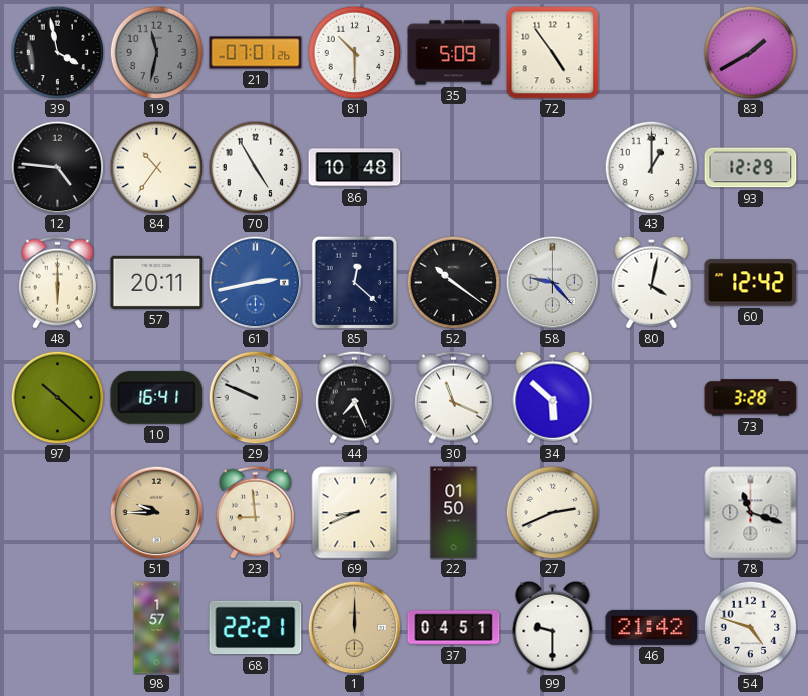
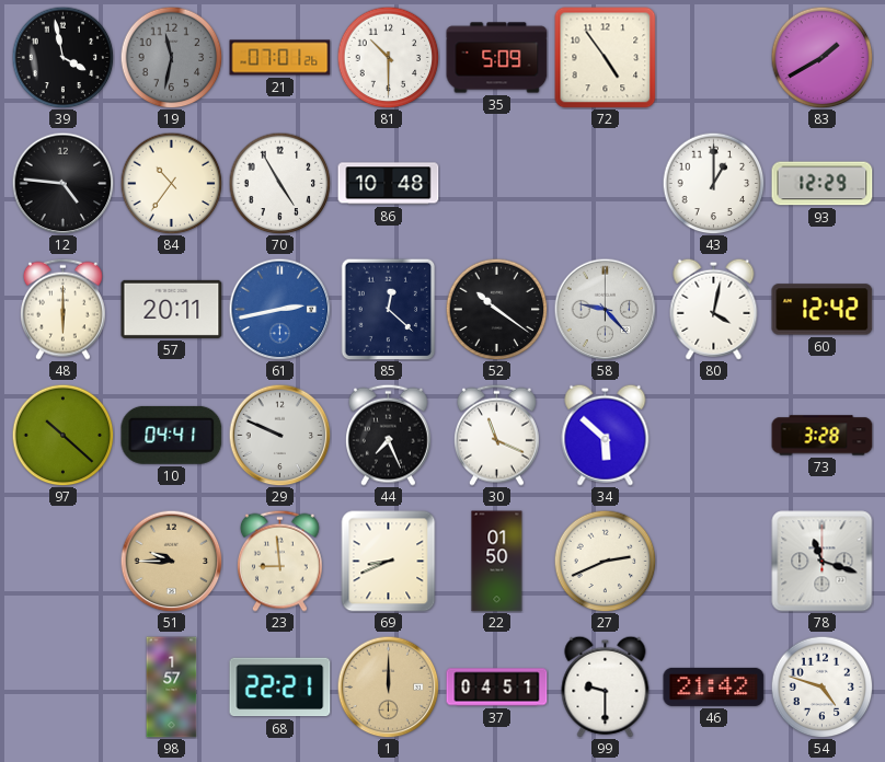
10: 16:41 -> 04:41 (172, 435)
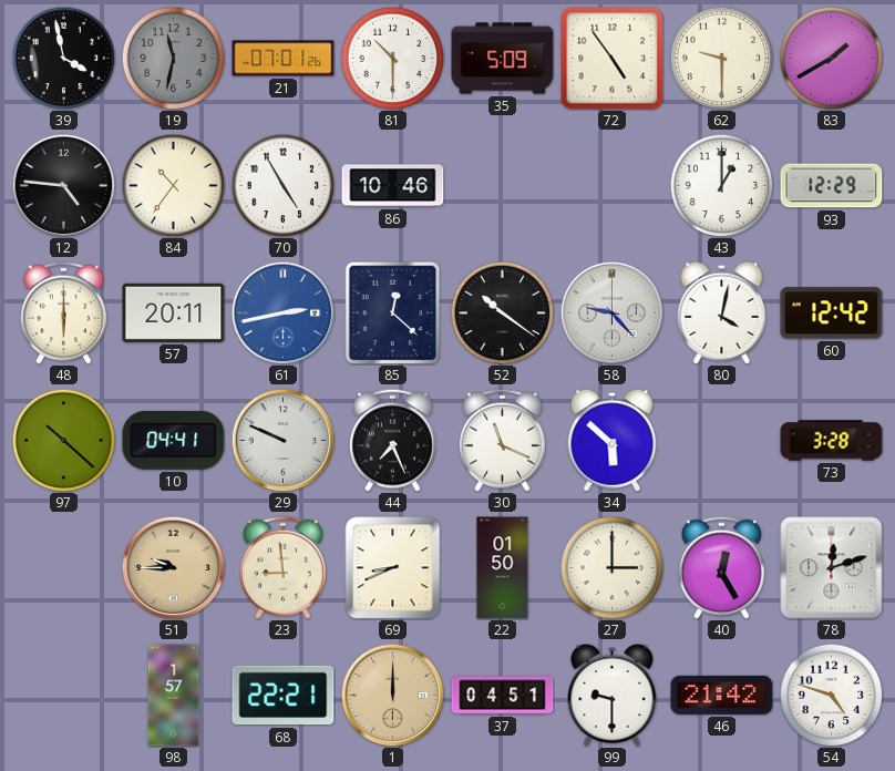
62: none -> 9:30 (721, 58)
86: 10:48 -> 10:46 (393, 186)
27: 2:41 -> 3:00 (611, 567)
40: none -> 12:25 (721, 567)
78: 11:18 -> 12:12 (832, 568)
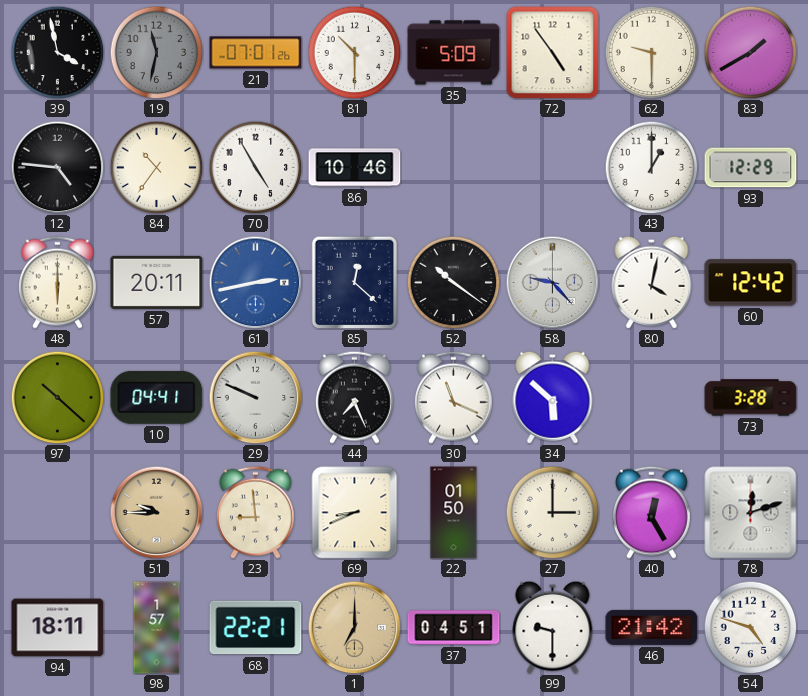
94: none -> 18:11 (58, 628)
1: 12:00 -> 7:00 (354, 627)
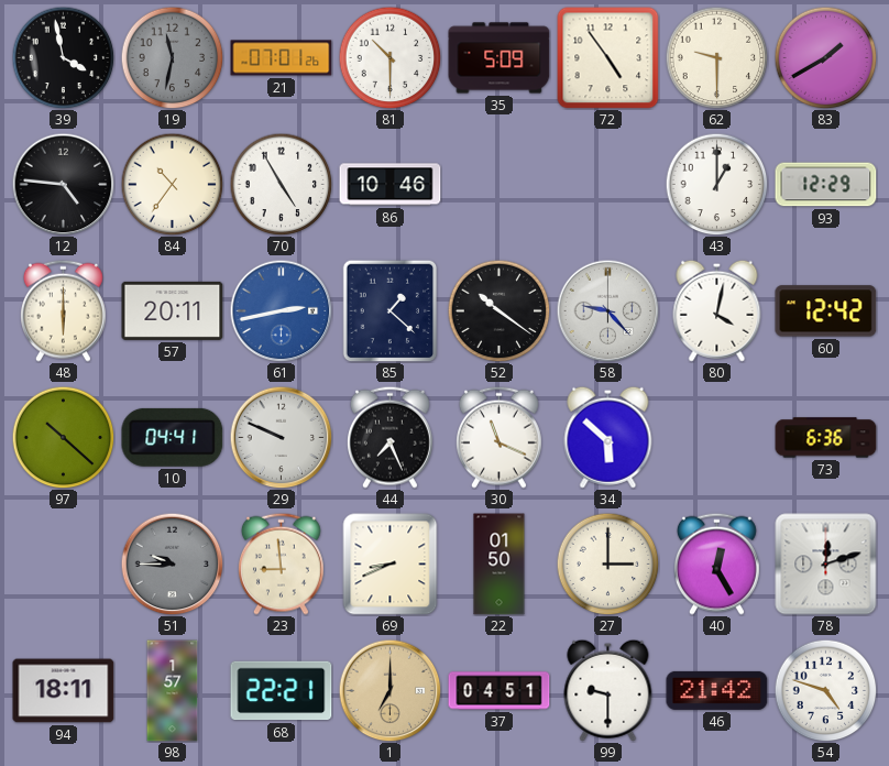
85: 12:22 -> 1:22 (391, 310)
73: 3:28 -> 6:36 (826, 438)
51 dial: champagne -> grey (172, 563)
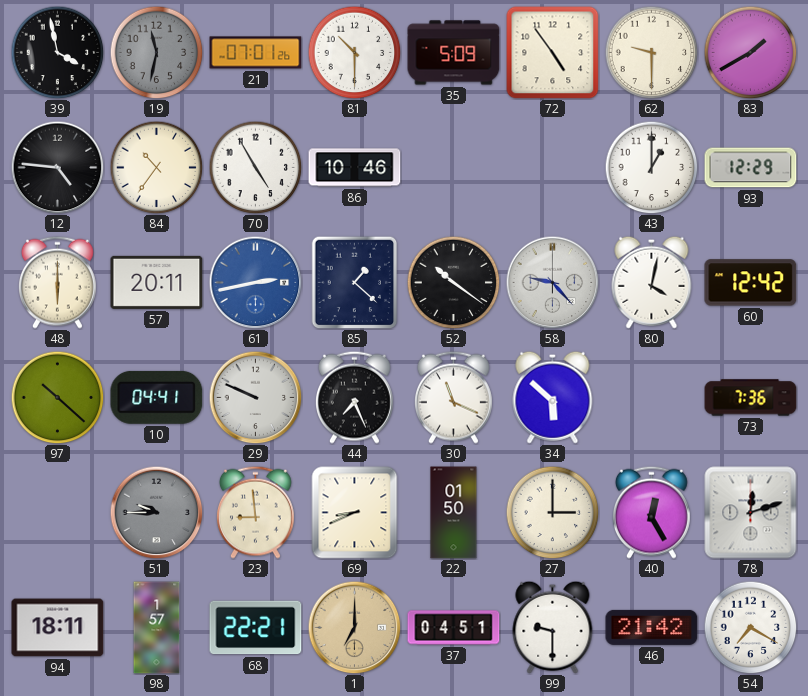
73: 6:36 -> 7:36 (751, 398)
54: 4:48 -> 7:20 (750, 627)
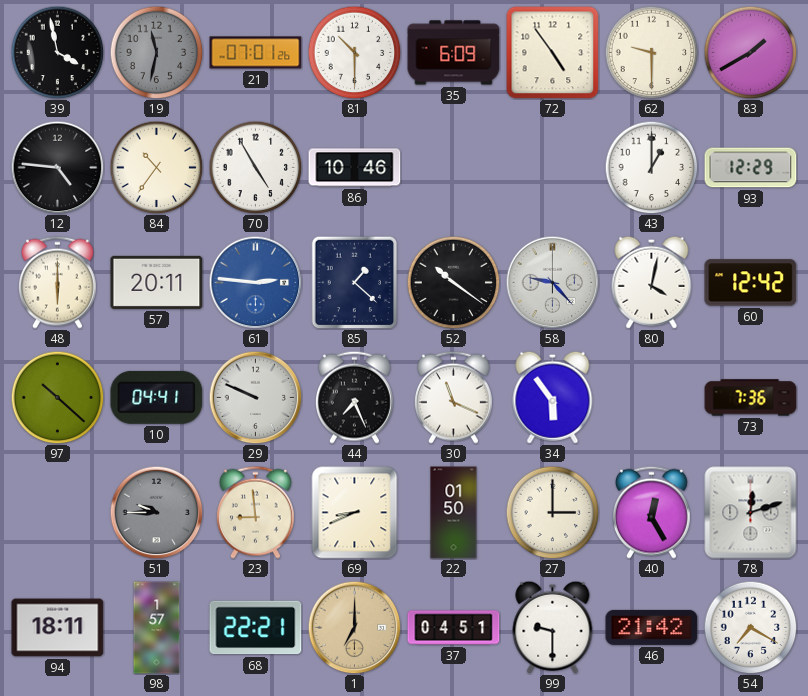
35: 5:09 -> 6:09 (454, 53)
61: 2:43 -> 2:46 (255, 282)
34: 5:52 -> 5:54 (553, 397)
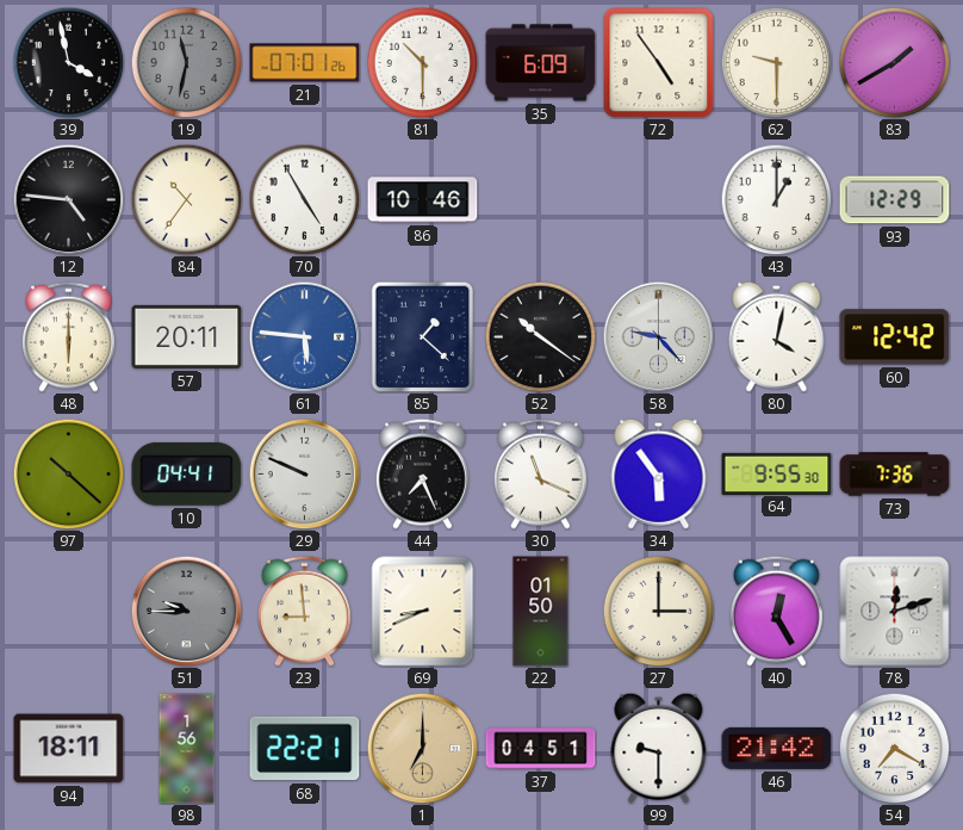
61: 2:46 -> 5:46 (304, 336)
64: none -> 9:55 (777, 473)
98: 1:57 -> 1:56 (187, 749)
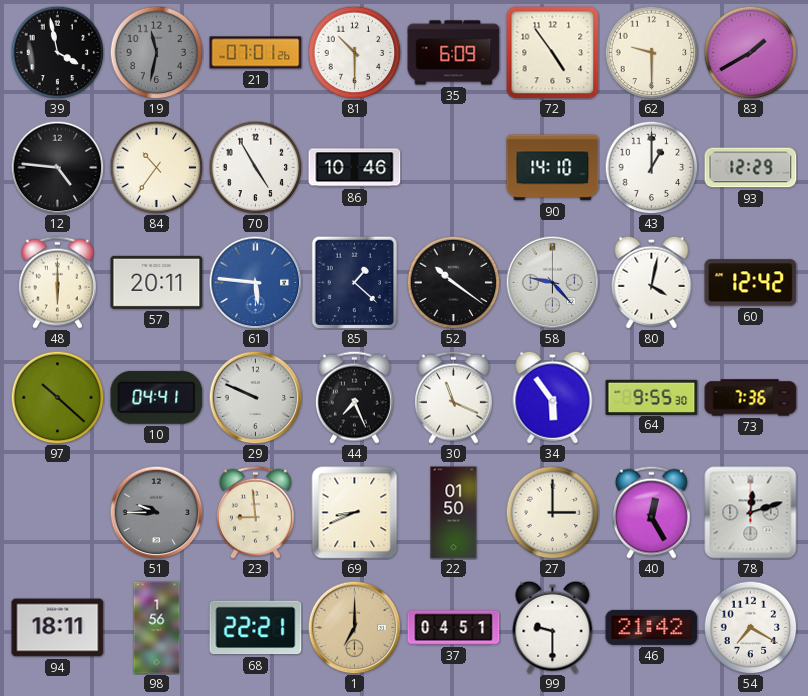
90: none -> 14:10 (553, 168)
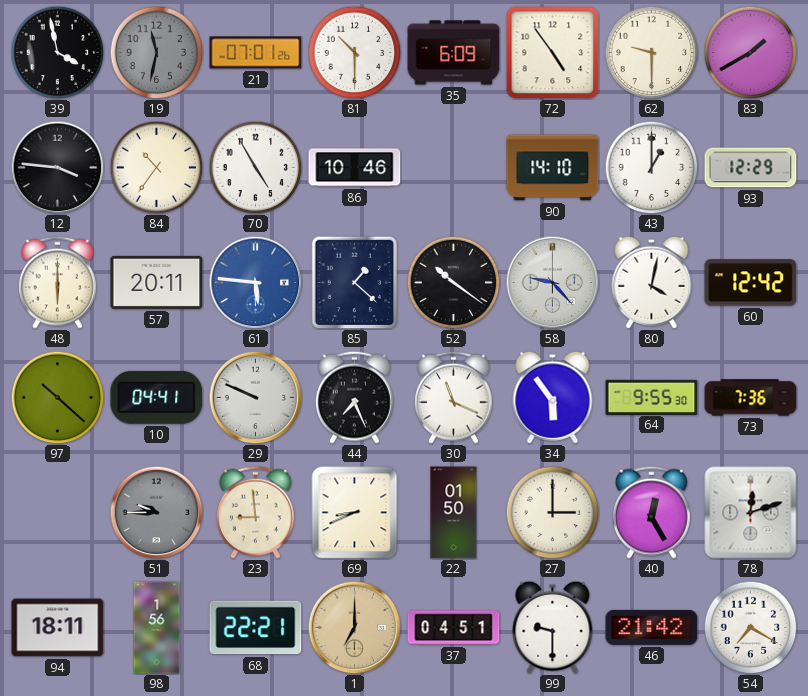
12: 4:46 -> 3:46 (57, 167)
